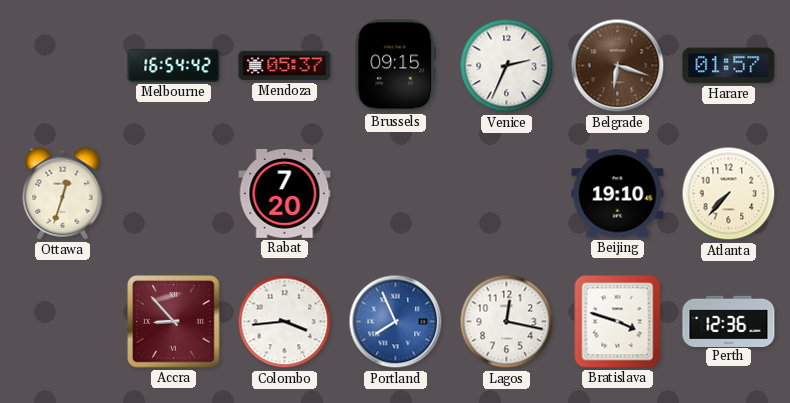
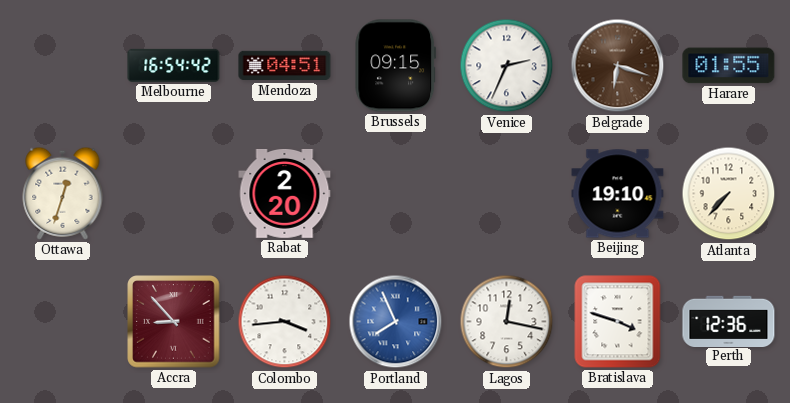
Mendoza: 05:37 -> 04:51 (285, 66)
Harare: 01:57 -> 01:55 (729, 66)
Rabat: 7:20 -> 2:20 (285, 194)
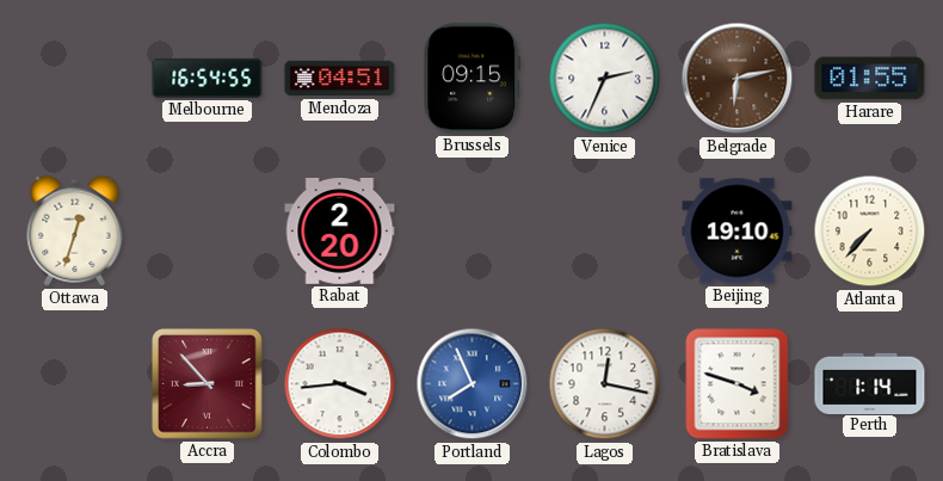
Melbourne: 16:54:42 -> 16:54:55 (208, 78)
Belgrade: 6:18 -> 6:13 (738, 79)
Perth: 12:36 -> 1:14 (870, 383)
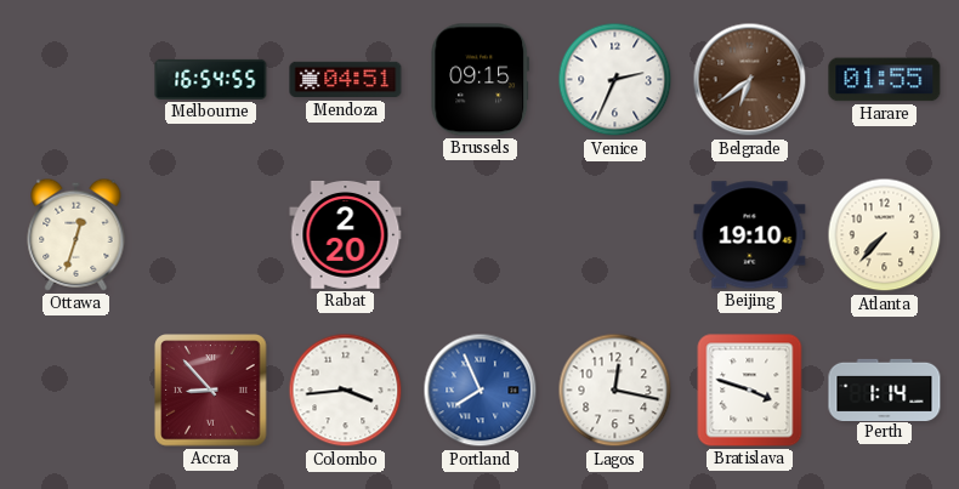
Belgrade: 6:13 -> 6:39 (750, 80)
